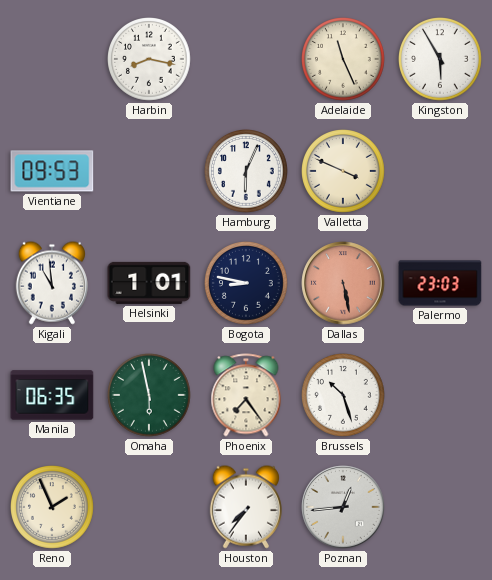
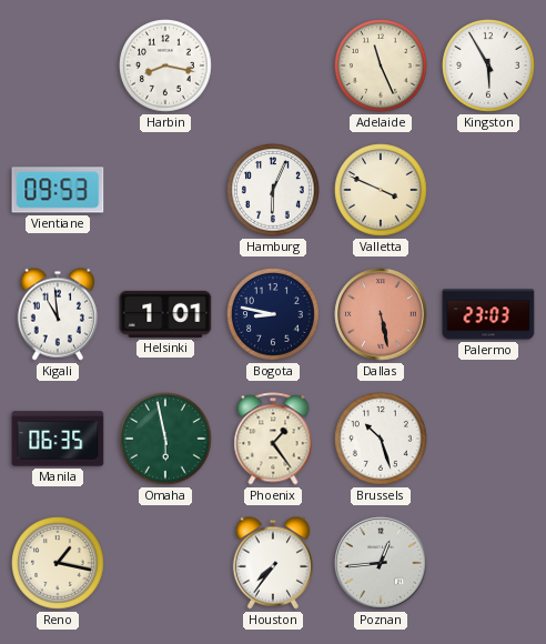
Phoenix: 7:24 -> 1:24 (273, 439)
Reno: 1:56 -> 1:17 (59, 564)
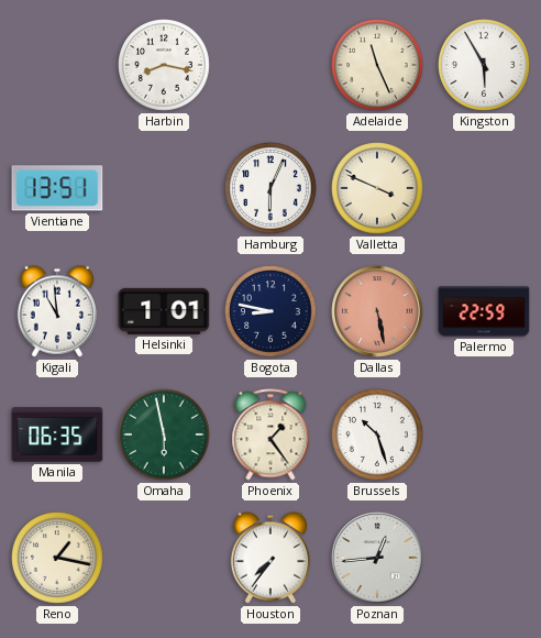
Vientiane: 09:53 -> 13:51 (57, 188)
Palermo: 23:03 -> 22:59 (484, 311)
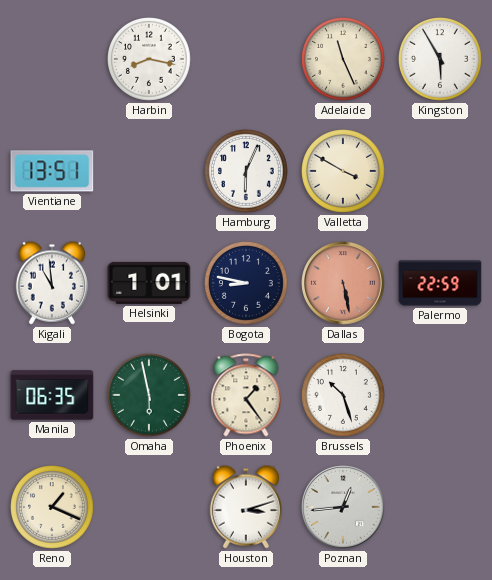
Valletta: 3:49 -> 3:50 (344, 172)
Reno: 1:17 -> 1:19 (53, 508)
Houston: 7:36 -> 3:12 (245, 507)
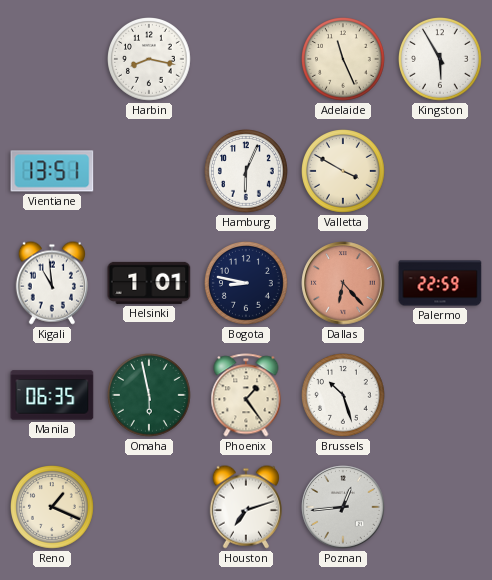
Dallas: 5:28 -> 6:23 (343, 283)
Houston: 3:12 -> 7:12 (245, 507)
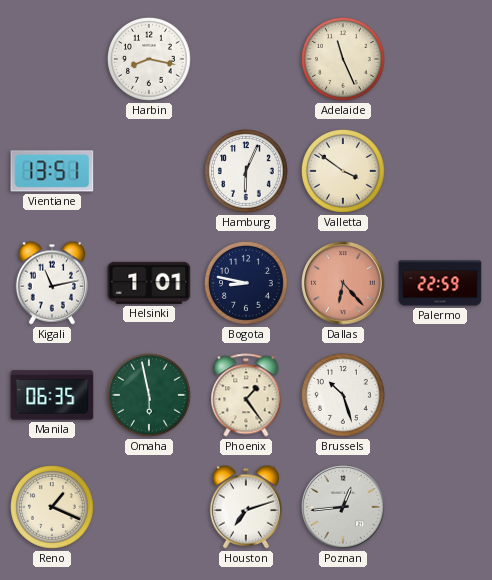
Kingston: 5:55 -> none (441, 60)
Valletta: 3:50 -> 3:51 (344, 172)
Kigali: 10:59 -> 11:13 (51, 283)
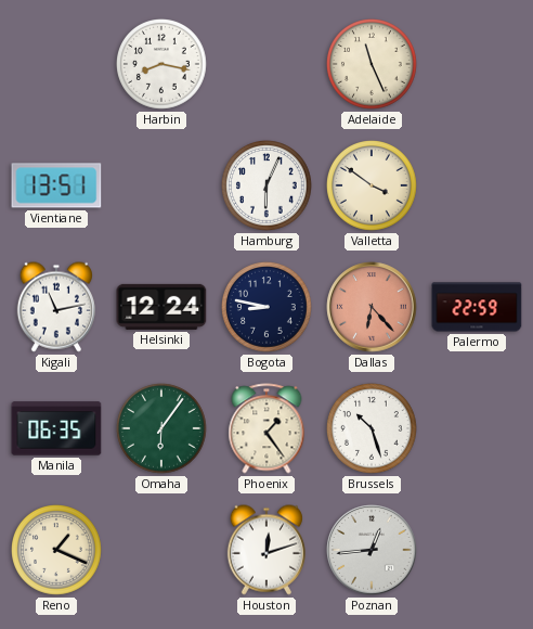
Helsinki: 1:01 -> 12:24 (161, 307)
Omaha: 5:58 -> 6:06 (162, 429)
Houston: 7:12 -> 12:12 (265, 550)
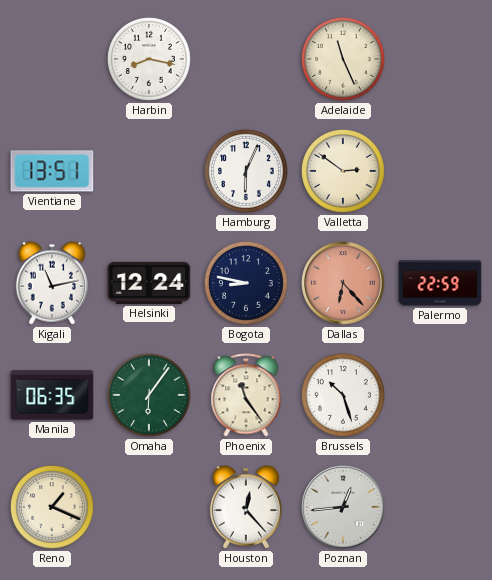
Valletta: 3:51 -> 2:51 (344, 172)
Phoenix: 1:24 -> 11:24 (246, 395)
Houston: 12:12 -> 12:23 (245, 507)
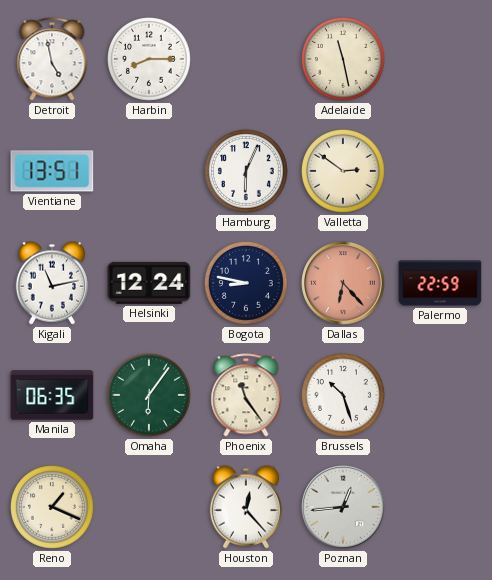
Detroit: none -> 4:58 (52, 59)
Harbin: 8:17 -> 8:15 (150, 60)
Adelaide: 11:26 -> 11:28 (344, 60)
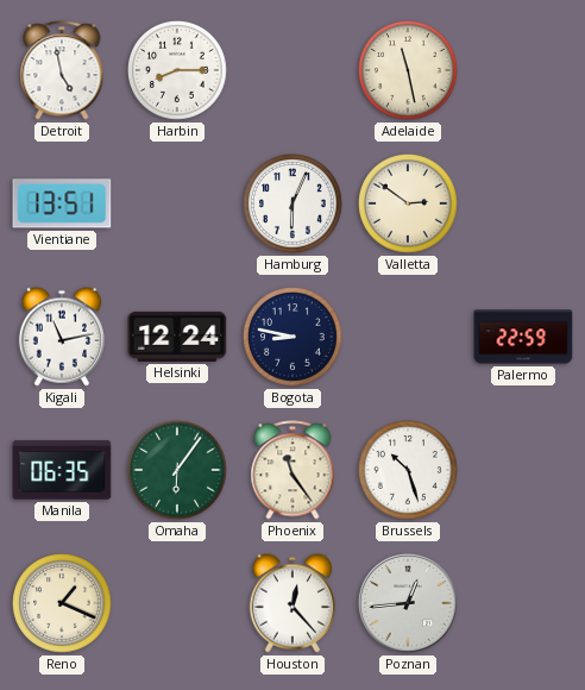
Dallas: 6:23 -> none (343, 283)
